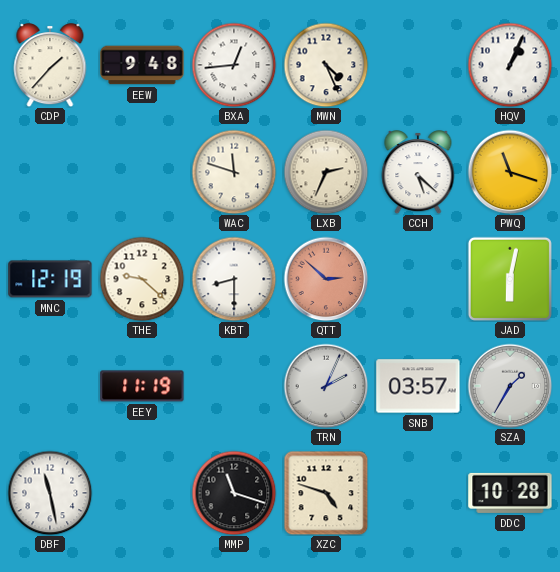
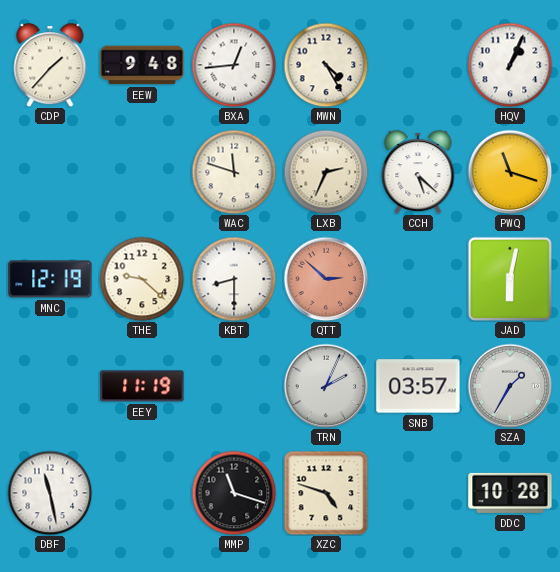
MWN: 4:26 -> 4:25 (326, 65)
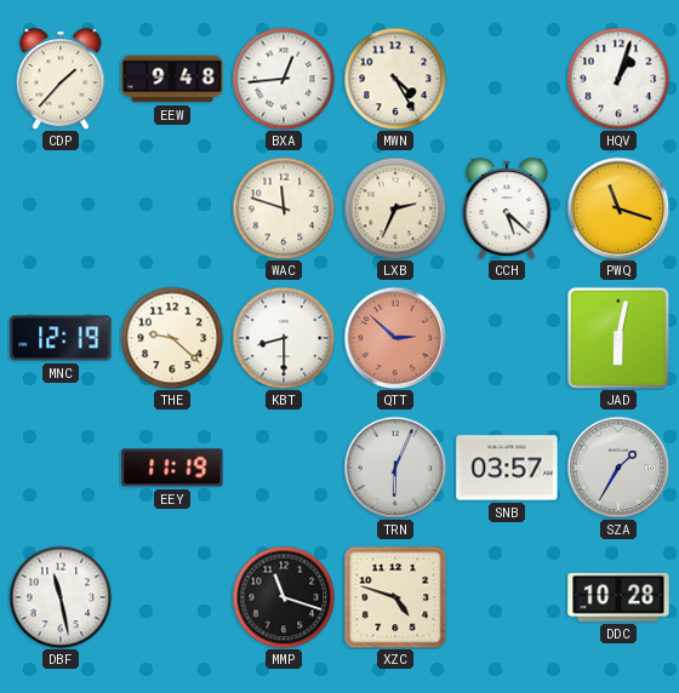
HQV: 1:04 -> 1:03 (618, 79)
TRN: 2:04 -> 6:04 (395, 468)
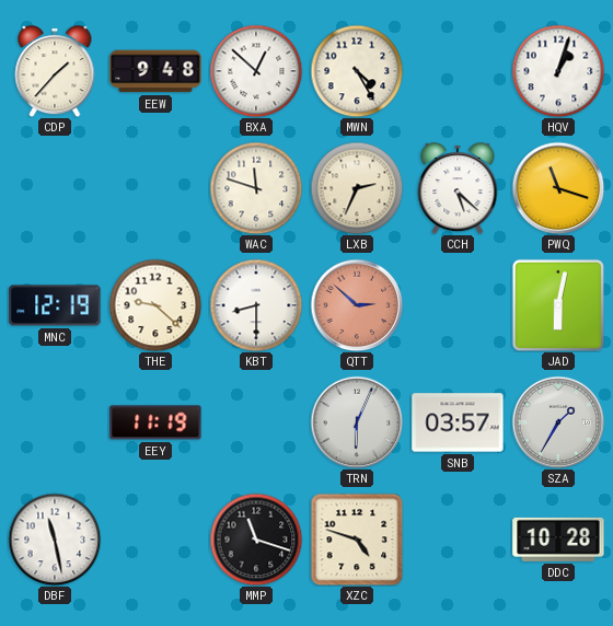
BXA: 12:44 -> 12:52 (256, 71)
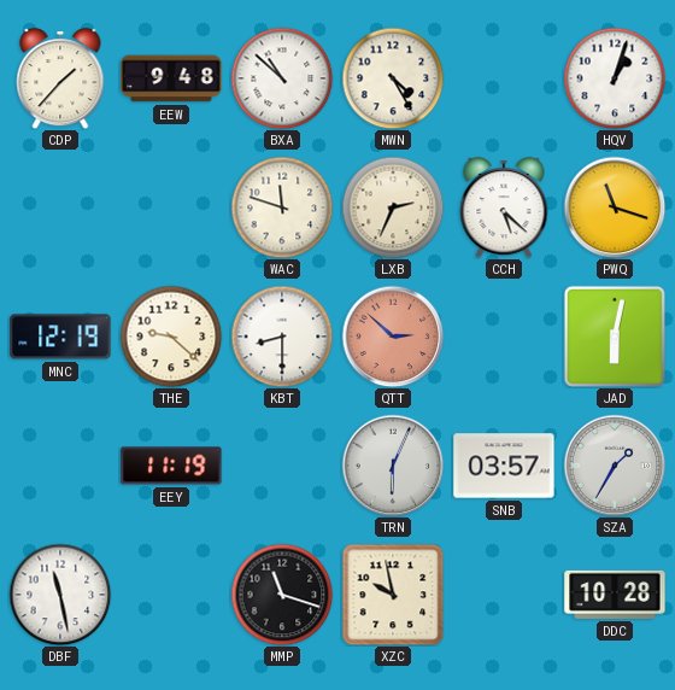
BXA: 12:52 -> 10:52 (282, 78)
XZC: 4:48 -> 9:58 (393, 595)
